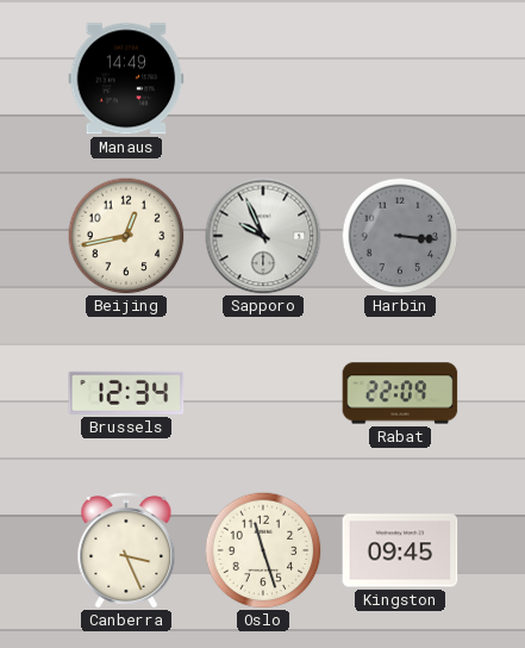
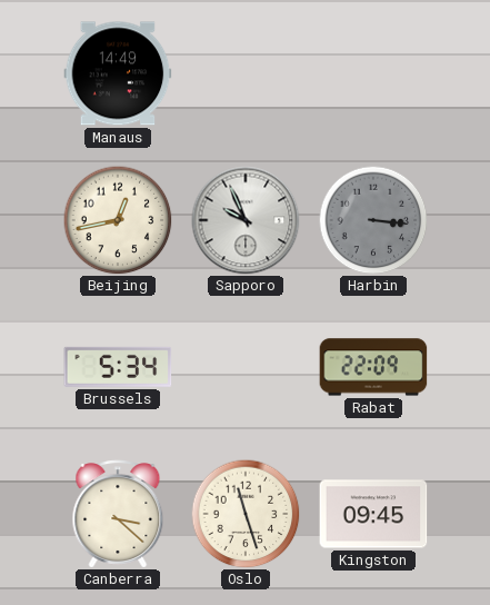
Brussels: 12:34 -> 5:34 (118, 367)
Canberra: 3:26 -> 3:22 (118, 514)
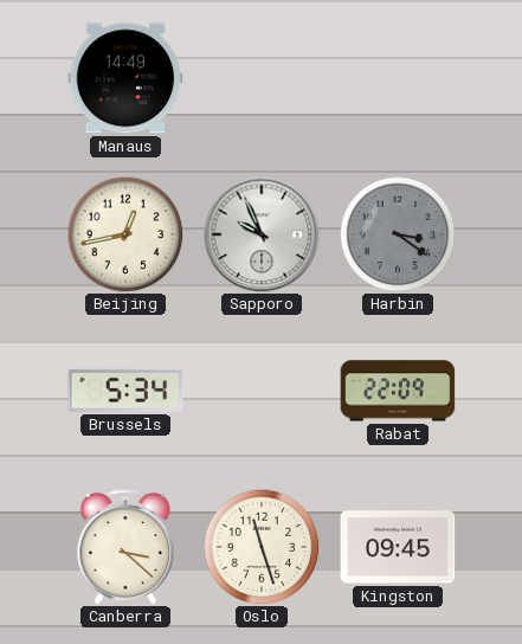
Harbin: 3:16 -> 3:21 (398, 234)
